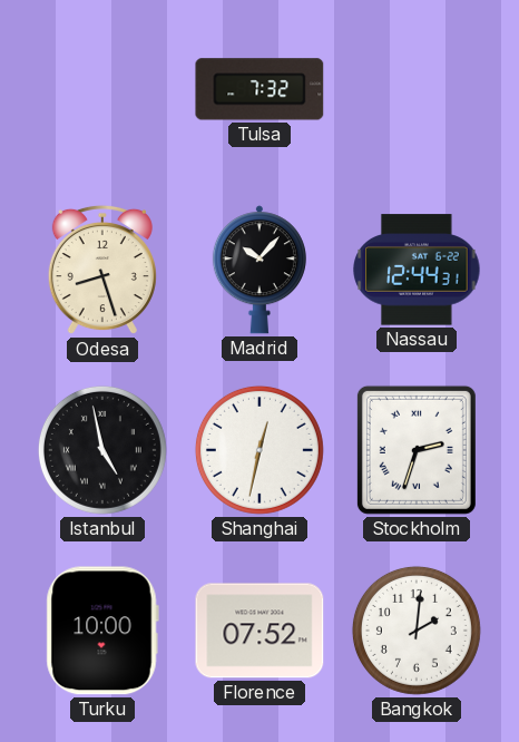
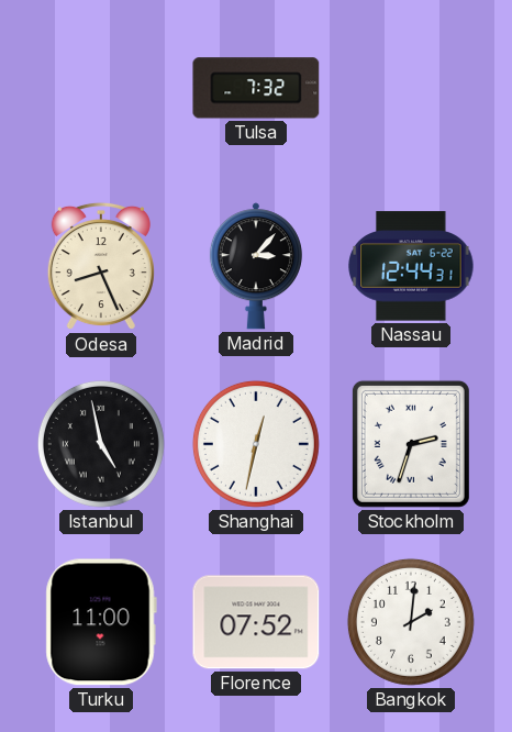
Odesa: 8:27 -> 8:26 (101, 266)
Madrid: 10:07 -> 3:07 (256, 266)
Turku: 10:00 -> 11:00 (101, 622)
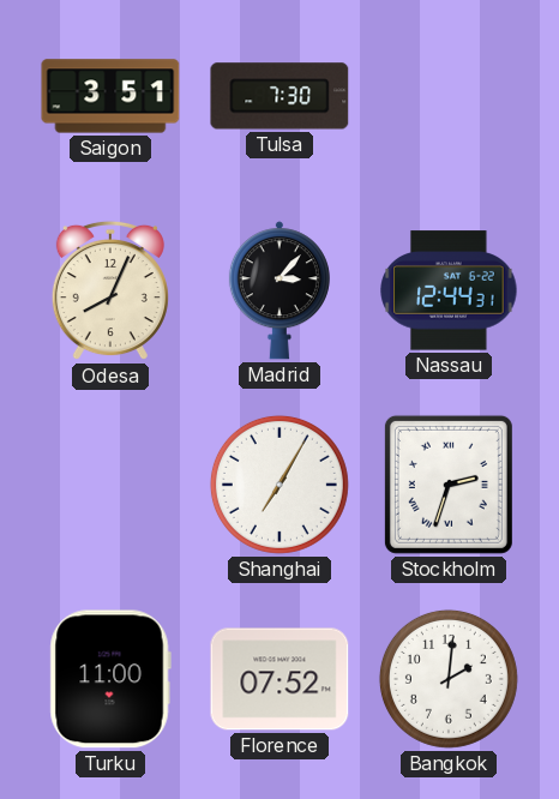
Saigon: none -> 3:51 (110, 96)
Tulsa: 7:32 -> 7:30 (279, 96)
Odesa: 8:26 -> 8:04 (110, 290)
Istanbul: 4:58 -> none (101, 444)
Shanghai: 12:32 -> 7:05 (279, 485)
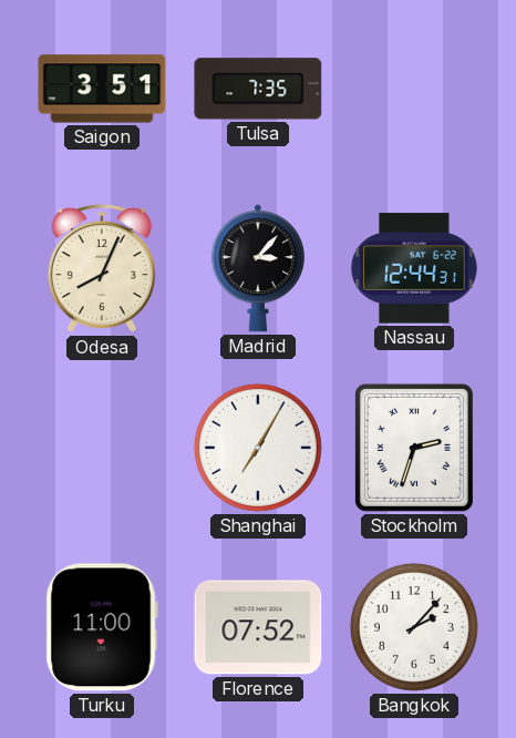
Tulsa: 7:30 -> 7:35 (258, 89)
Bangkok: 2:01 -> 2:07 (414, 627)
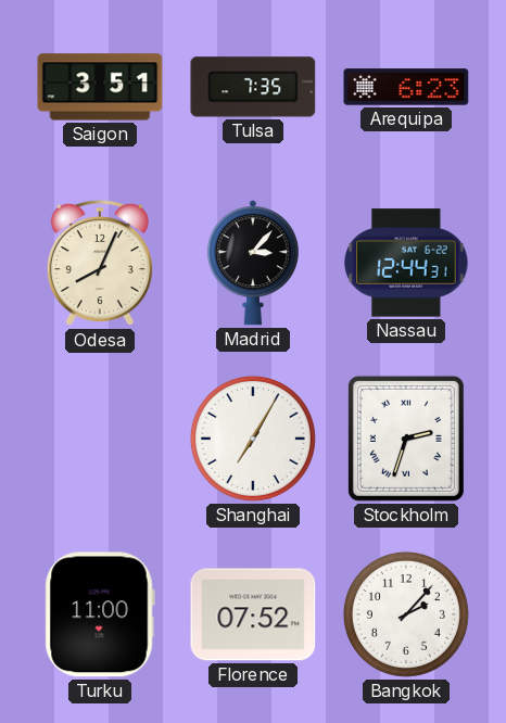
Arequipa: none -> 6:23 (406, 87)
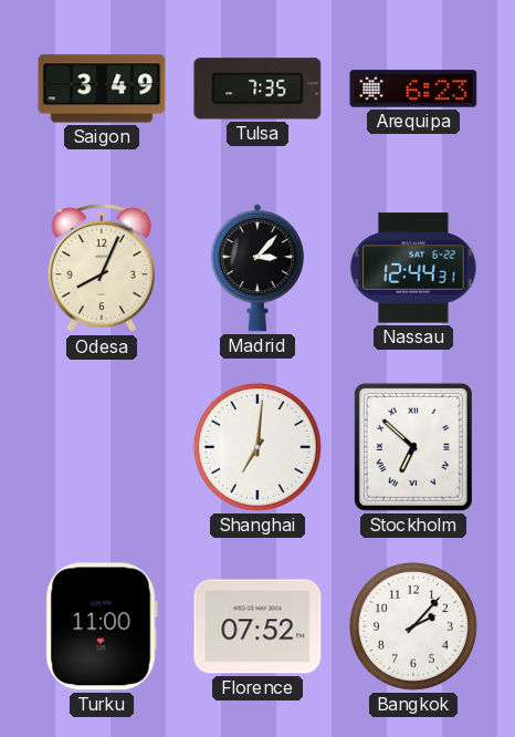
Saigon: 3:51 -> 3:49 (102, 89)
Shanghai: 7:05 -> 7:01 (257, 447)
Stockholm: 2:33 -> 6:52 (413, 447)
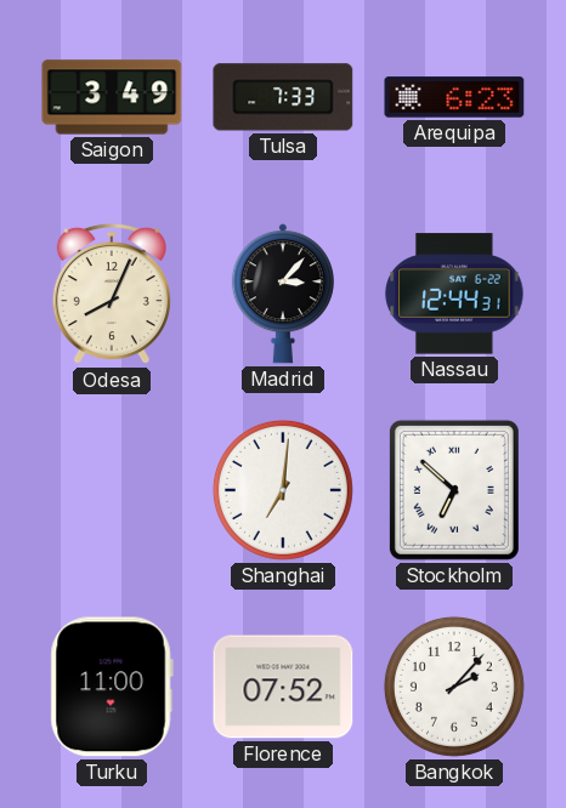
Tulsa: 7:35 -> 7:33 (283, 97)
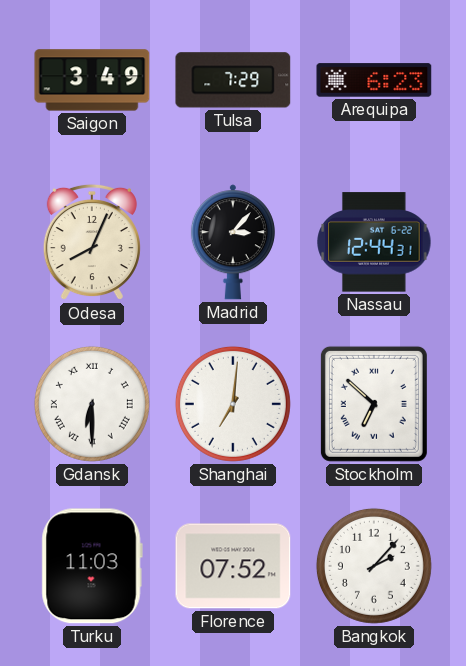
Tulsa: 7:33 -> 7:29 (233, 80)
Gdansk: none -> 6:30 (92, 404)
Turku: 11:00 -> 11:03 (92, 566)
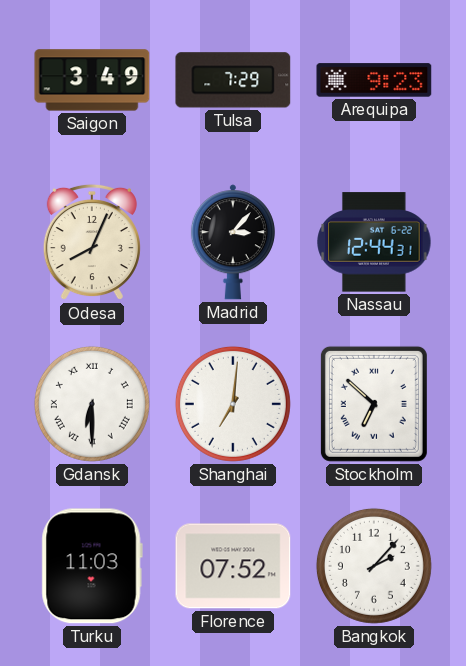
Arequipa: 6:23 -> 9:23 (374, 80)
